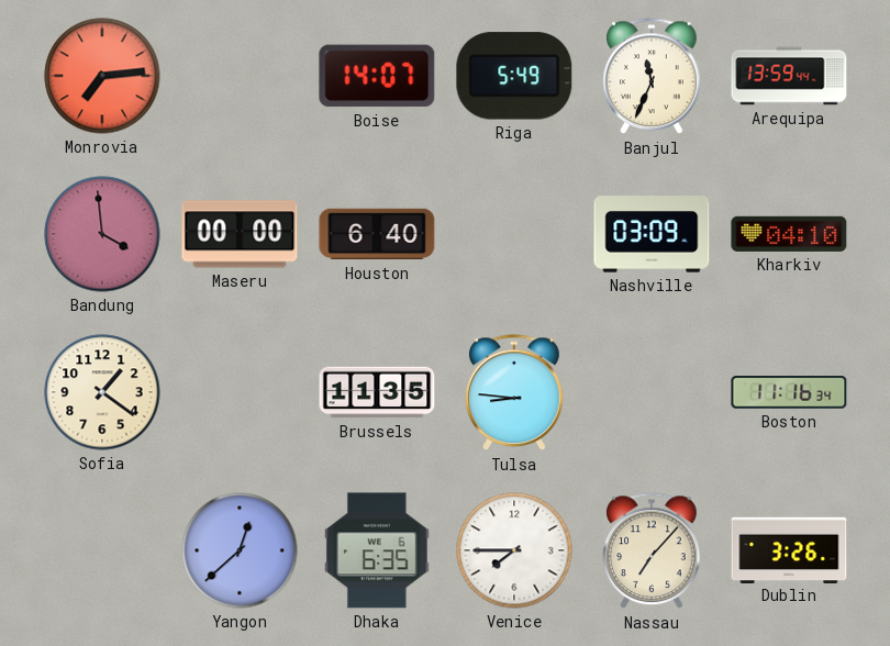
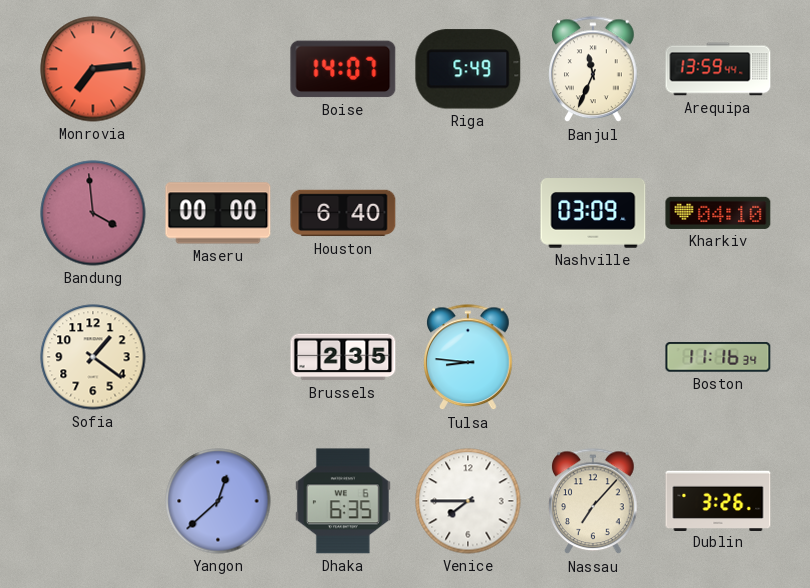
Brussels: 11:35 -> 2:35 (343, 357)
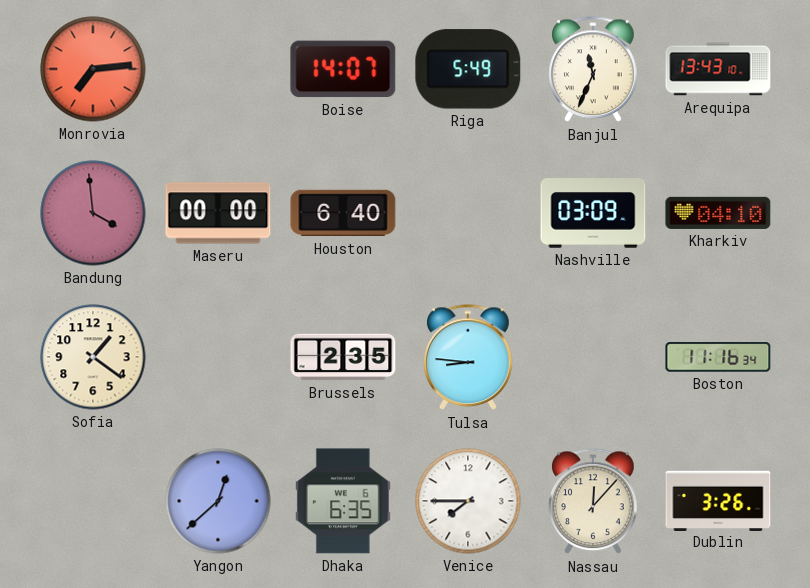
Arequipa: 13:59 -> 13:43 (718, 69)
Nassau: 7:07 -> 12:07 (593, 502)
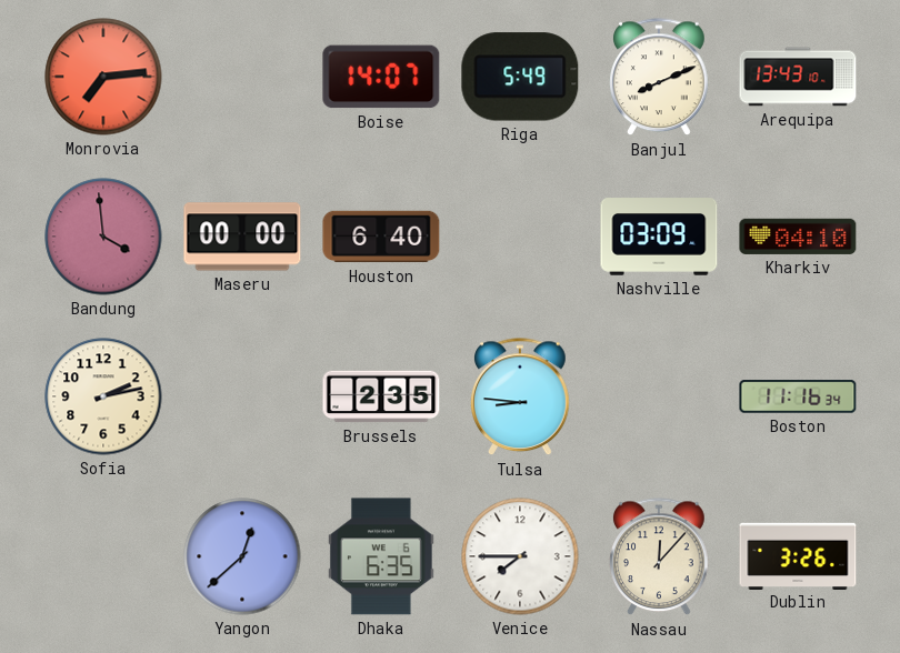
Banjul: 11:34 -> 8:11 (659, 78)
Sofia: 1:21 -> 2:13 (103, 396)
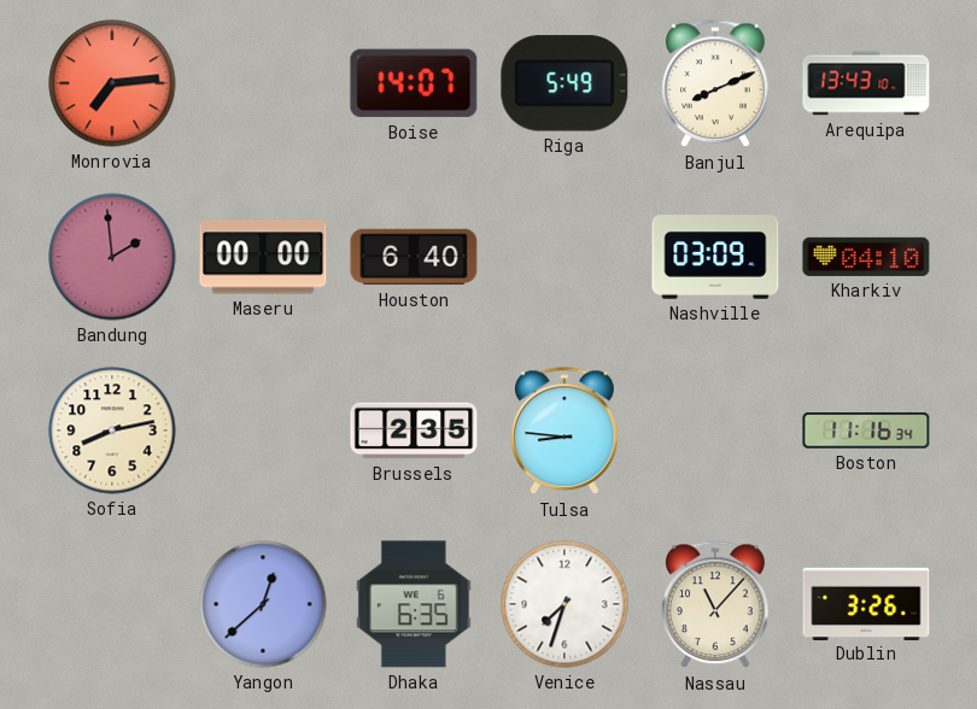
Bandung: 3:59 -> 1:59 (112, 257)
Sofia: 2:13 -> 8:13 (112, 430)
Venice: 7:45 -> 7:33 (564, 604)
Nassau: 12:07 -> 11:07 (715, 605)
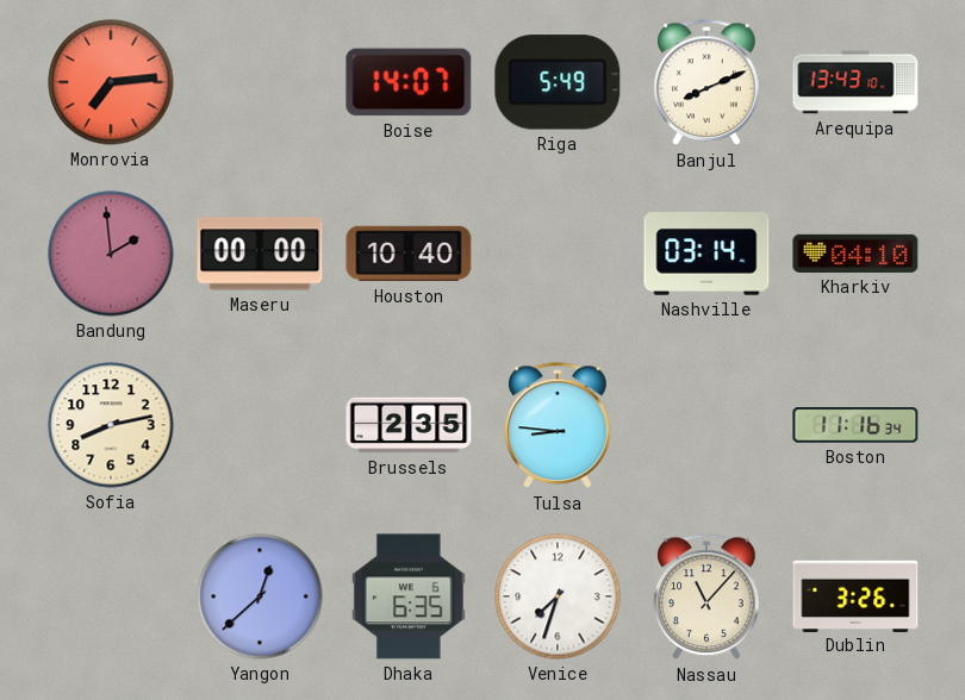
Houston: 6:40 -> 10:40 (409, 254)
Nashville: 03:09 -> 03:14 (706, 254)
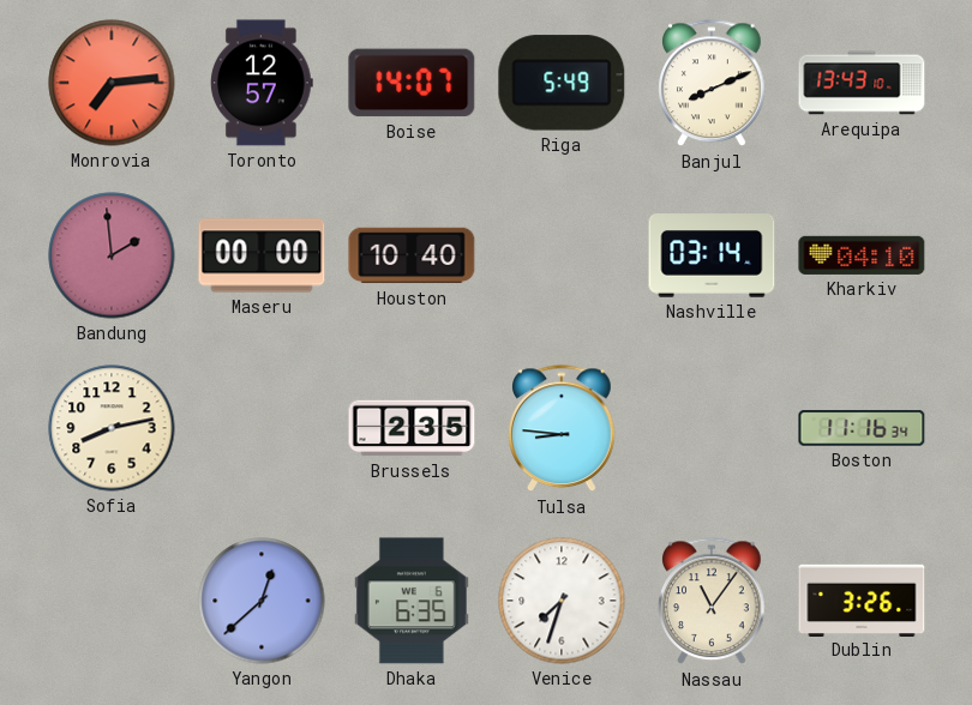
Toronto: none -> 12:57 (262, 83)
Nassau: 11:07 -> 11:06 (712, 602)
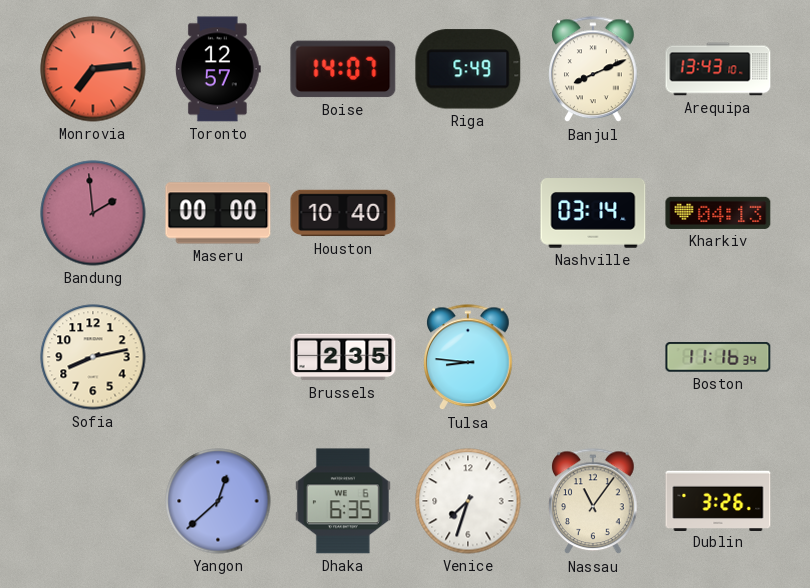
Kharkiv: 04:10 -> 04:13 (718, 213)
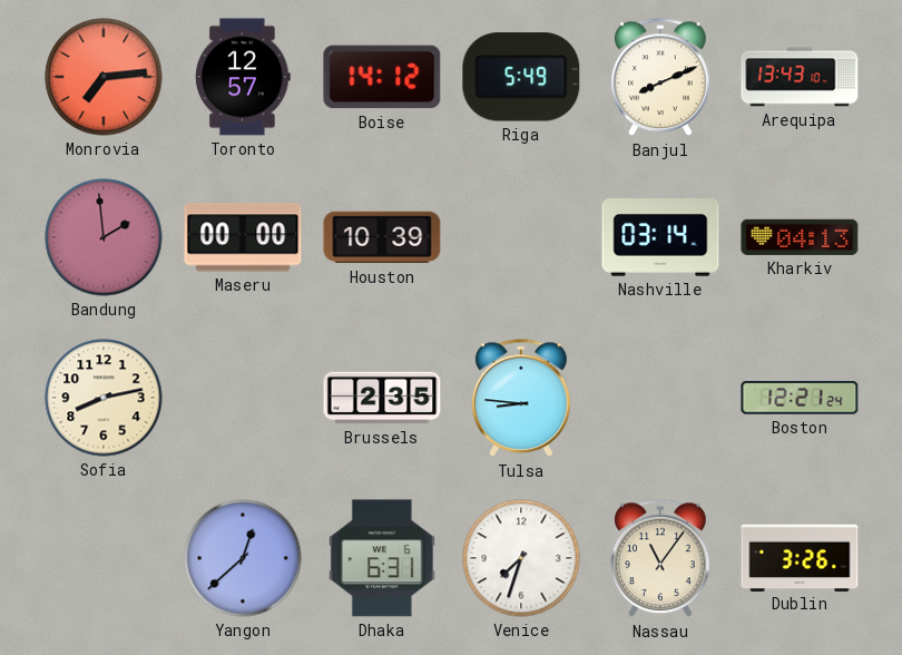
Boise: 14:07 -> 14:12 (382, 77)
Houston: 10:40 -> 10:39 (382, 237)
Boston: 11:16 -> 12:21 (800, 398)
Dhaka: 6:35 -> 6:31 (382, 558)
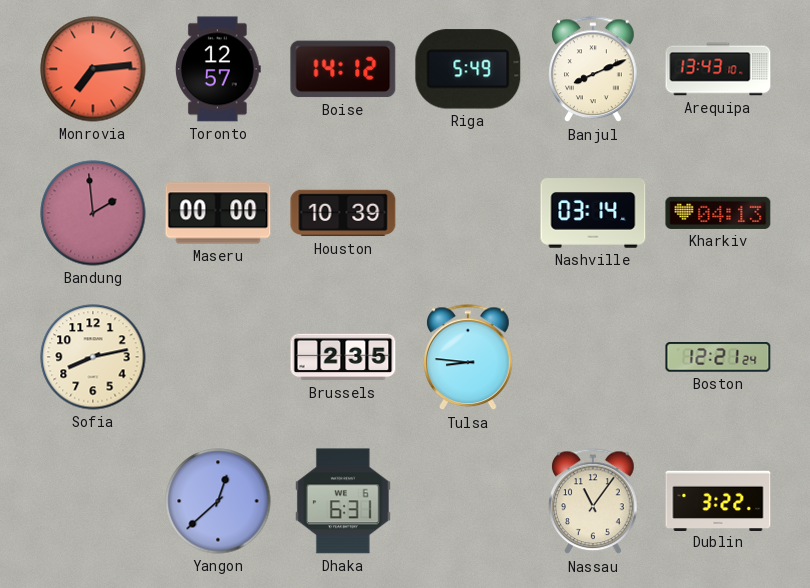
Venice: 7:33 -> none (521, 558)
Dublin: 3:26 -> 3:22 (718, 500)
